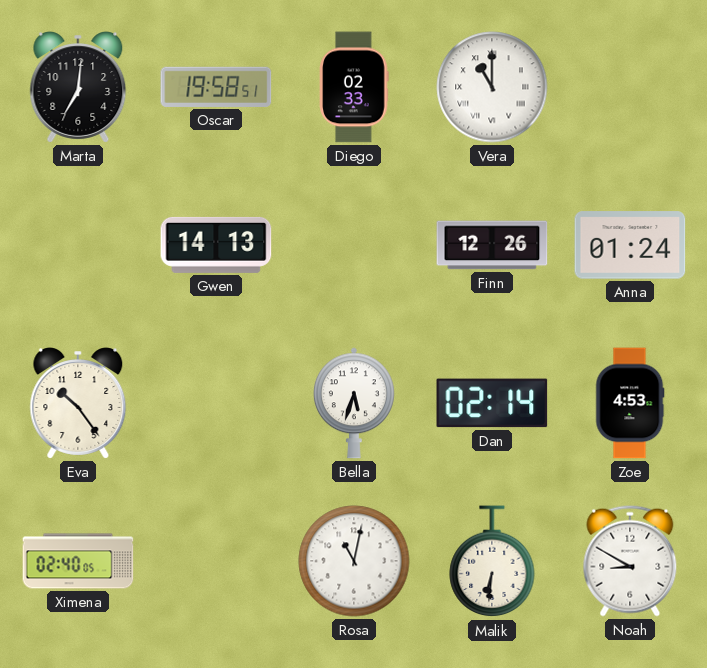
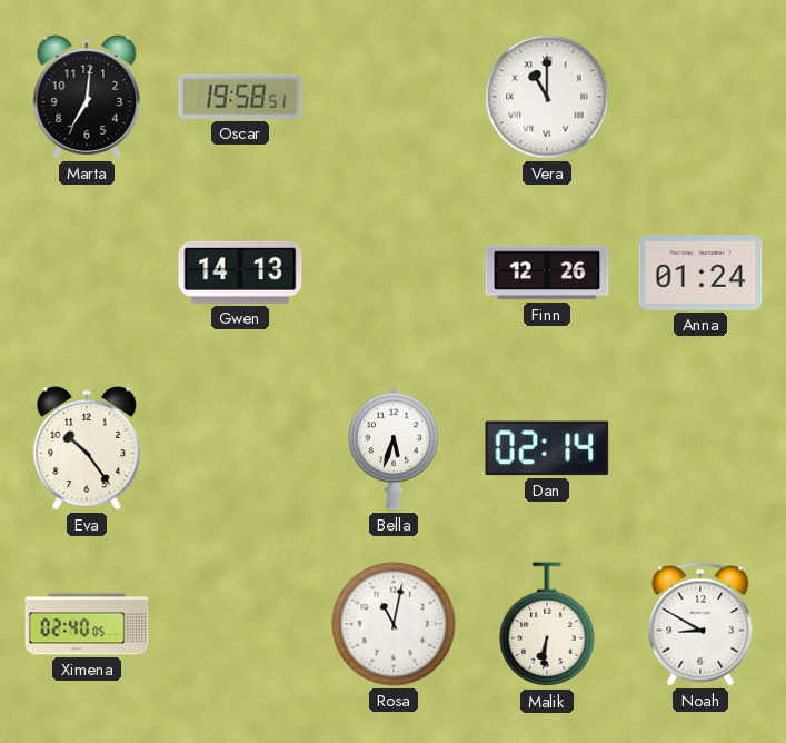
Diego: 02:33 -> none (354, 87)
Zoe: 4:53 -> none (630, 403)
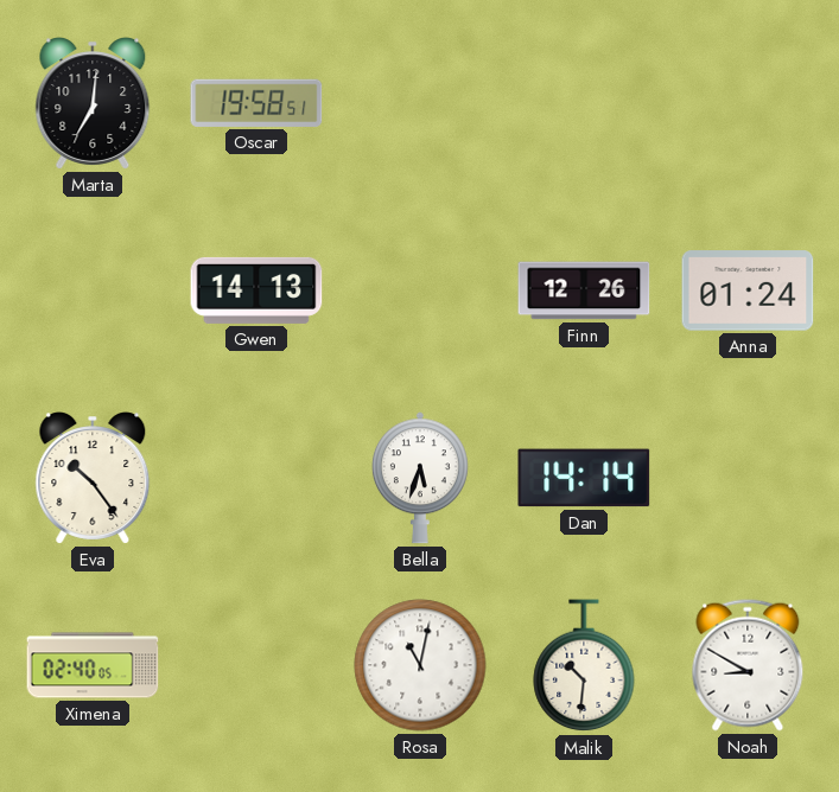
Vera: 11:00 -> none (547, 97)
Dan: 02:14 -> 14:14 (584, 478)
Malik: 6:31 -> 10:31 (584, 666)
